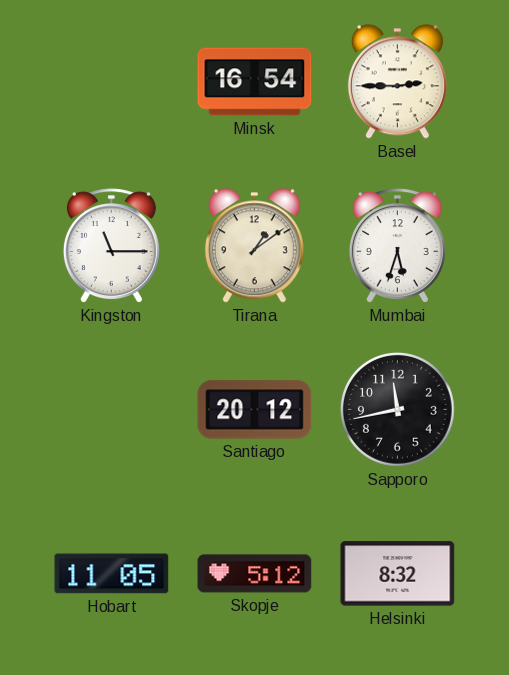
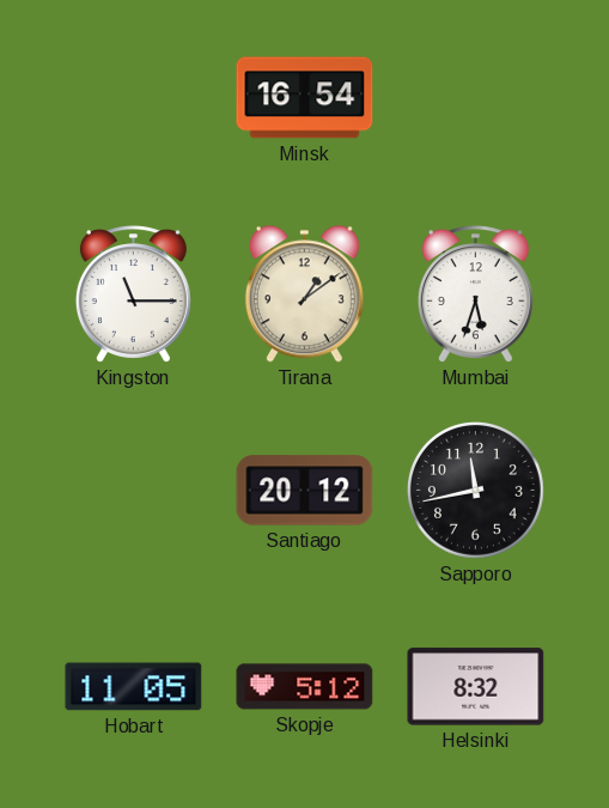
Basel: 2:45 -> none (397, 82)
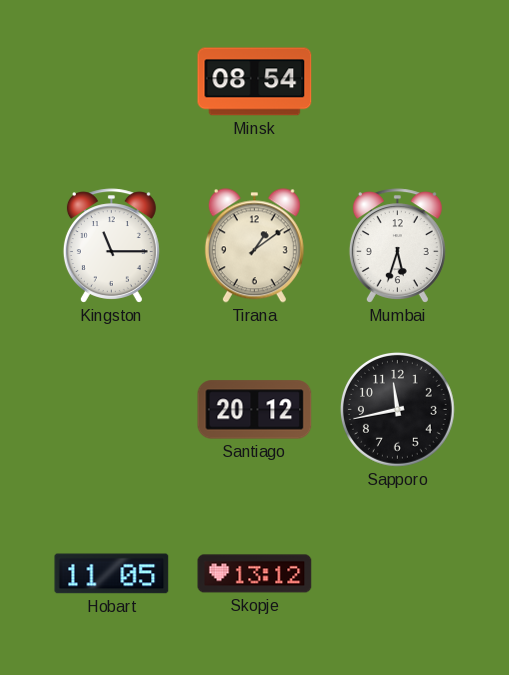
Minsk: 16:54 -> 08:54 (255, 82)
Skopje: 5:12 -> 13:12 (255, 574)
Helsinki: 8:32 -> none (476, 687)
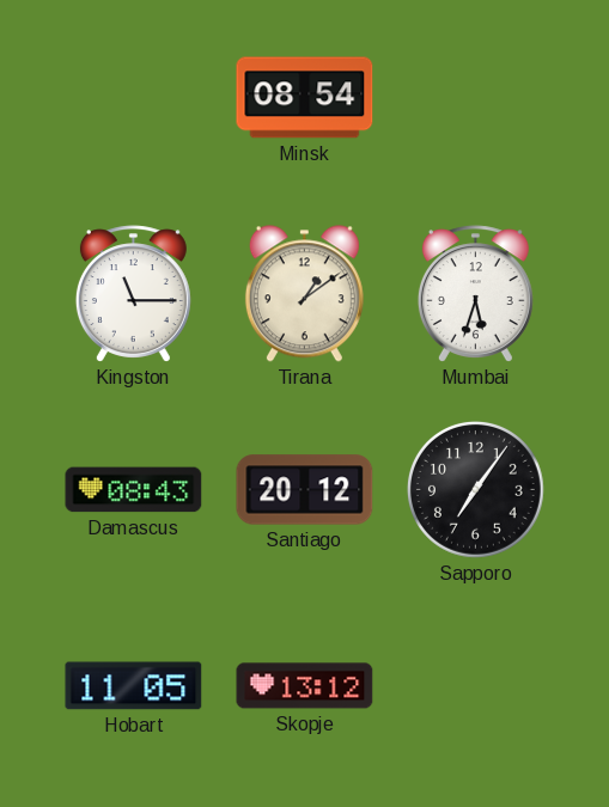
Damascus: none -> 08:43 (134, 490)
Sapporo: 11:43 -> 7:06 (476, 490)
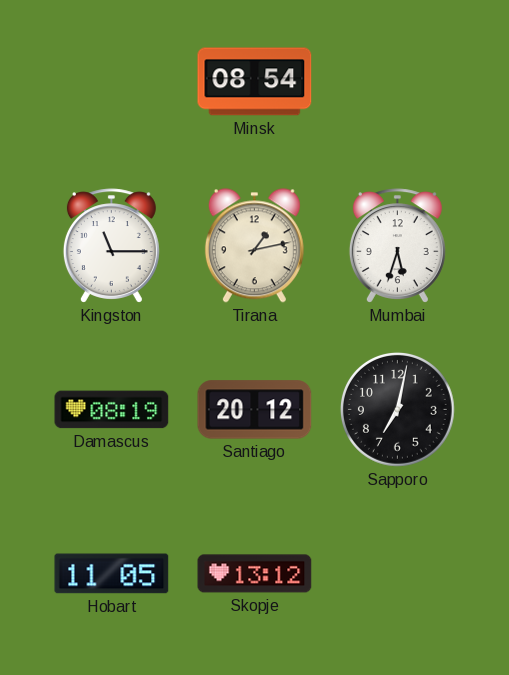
Tirana: 1:09 -> 1:13 (254, 246)
Damascus: 08:43 -> 08:19 (112, 410)
Sapporo: 7:06 -> 7:02 (398, 410)
